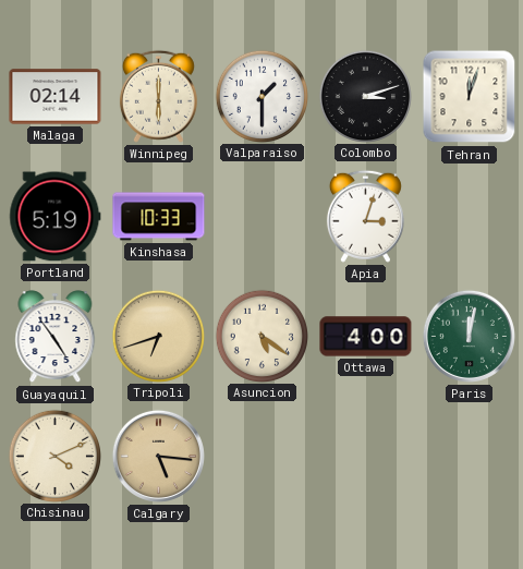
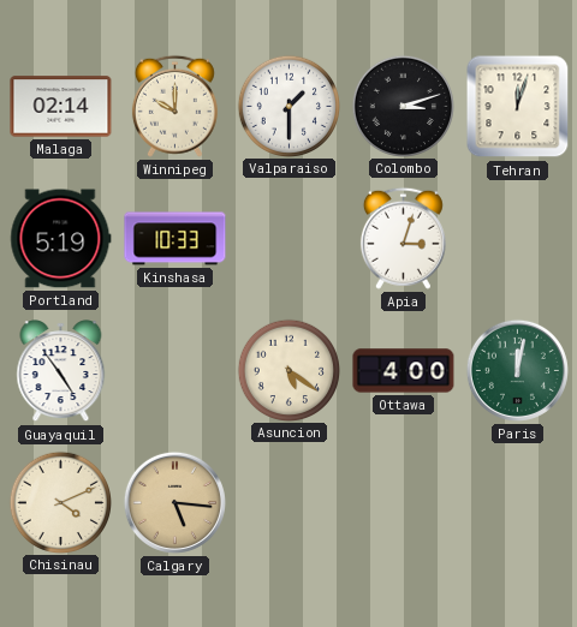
Winnipeg: 6:00 -> 10:00 (174, 106)
Tripoli: 6:42 -> none (158, 336)
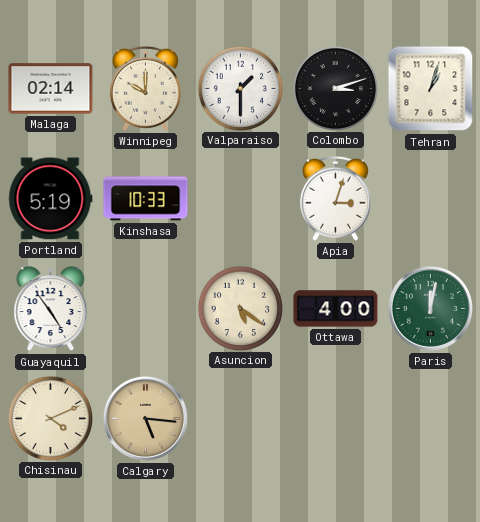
Tehran: 12:03 -> 1:03 (431, 89)
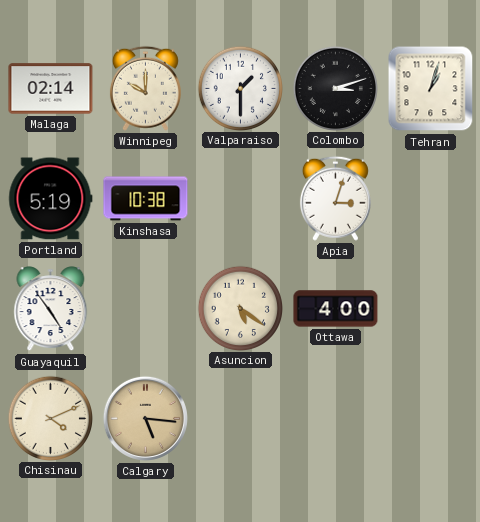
Kinshasa: 10:33 -> 10:38 (146, 199)
Paris: 12:02 -> none (430, 308)
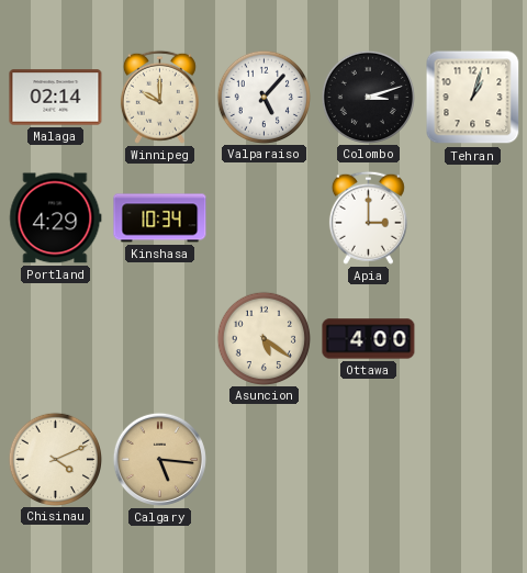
Valparaiso: 1:30 -> 5:07 (263, 97)
Portland: 5:19 -> 4:29 (56, 218)
Kinshasa: 10:38 -> 10:34 (160, 218)
Apia: 3:03 -> 3:00 (368, 217)
Guayaquil: 4:54 -> none (51, 309)
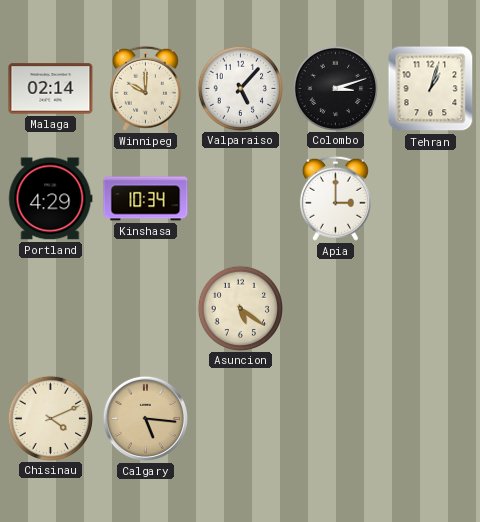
Ottawa: 4:00 -> none (369, 339)
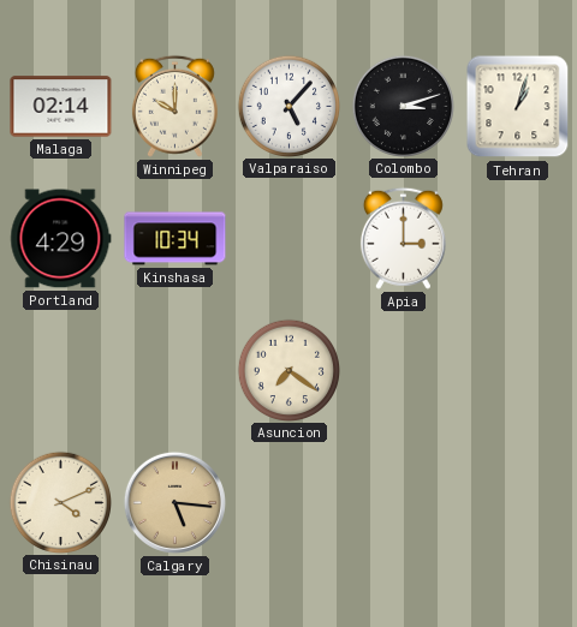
Asuncion: 5:21 -> 7:21 (288, 370)
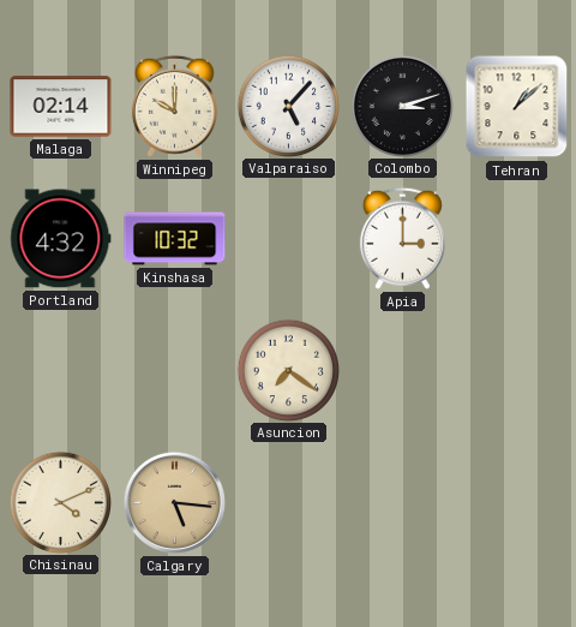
Tehran: 1:03 -> 1:08 (517, 107)
Portland: 4:29 -> 4:32 (61, 239)
Kinshasa: 10:34 -> 10:32 (175, 239)
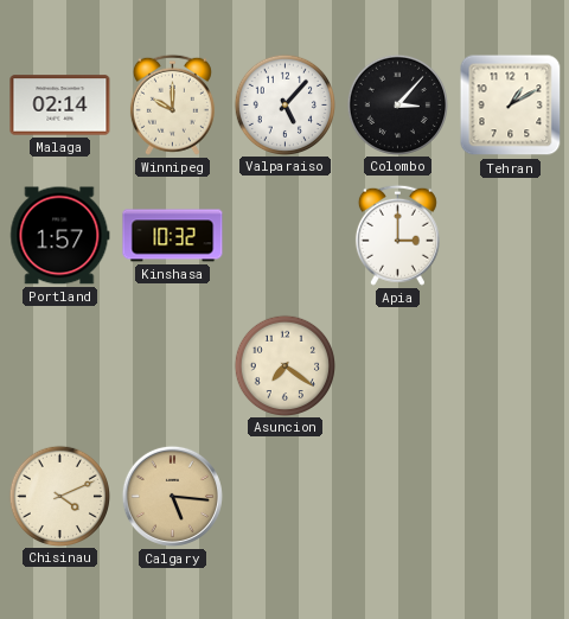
Colombo: 3:12 -> 3:07 (397, 104)
Tehran: 1:08 -> 1:10 (511, 106)
Portland: 4:32 -> 1:57 (60, 236)
